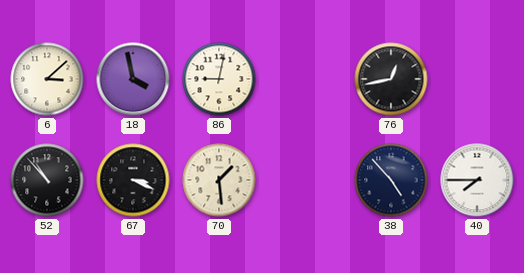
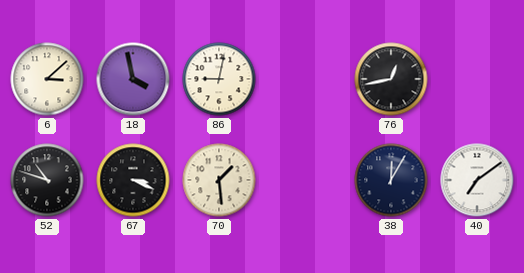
52: 10:53 -> 10:48 (47, 180)
38: 4:53 -> 12:05 (391, 180)
40: 7:45 -> 7:09 (477, 180)
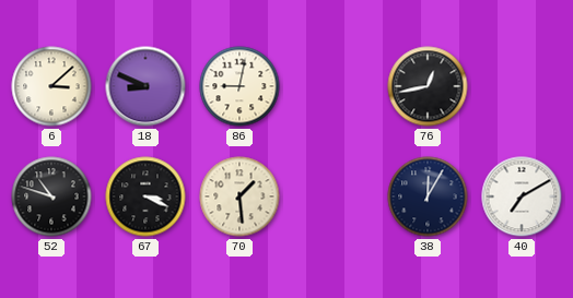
18: 3:58 -> 8:49 (145, 86)
40: 7:09 -> 7:10 (522, 196)
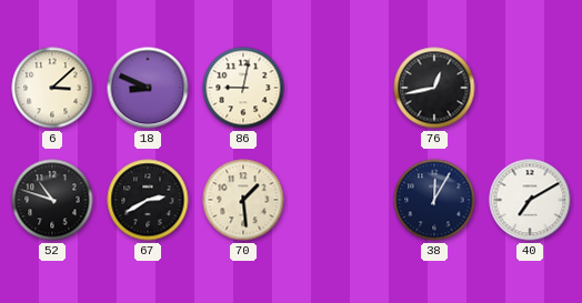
67: 3:19 -> 2:40 (148, 200)
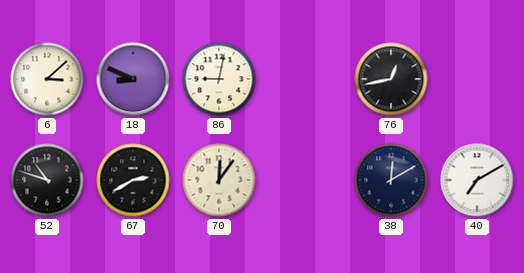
70: 1:29 -> 12:06 (219, 180)
38: 12:05 -> 12:10 (391, 180)
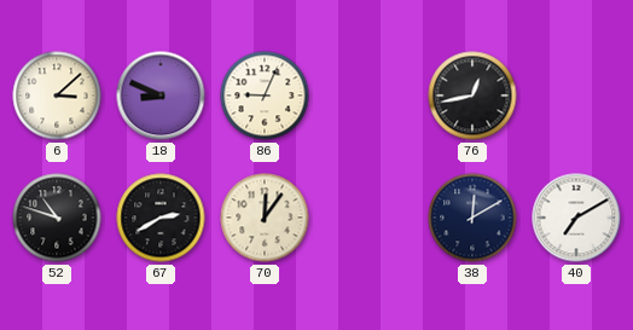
86: 9:02 -> 9:04 (265, 95)
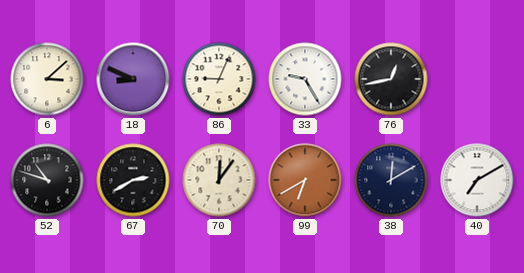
33: none -> 9:25 (305, 79)
99: none -> 6:40 (305, 180)
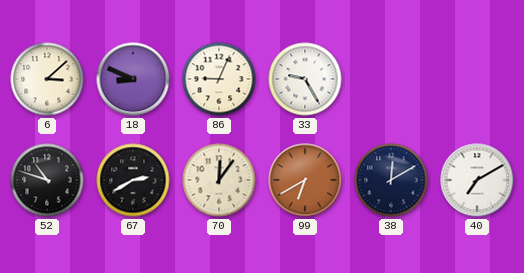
76: 12:43 -> none (391, 79)
